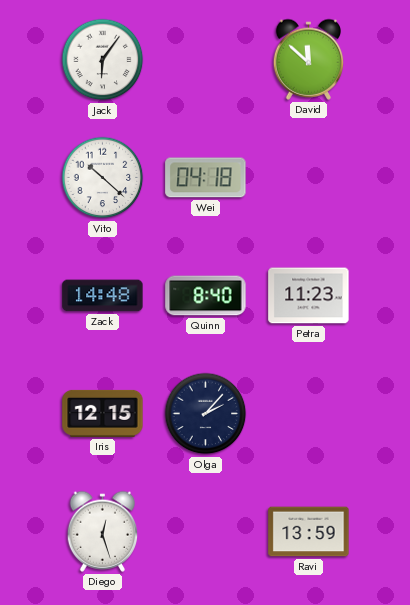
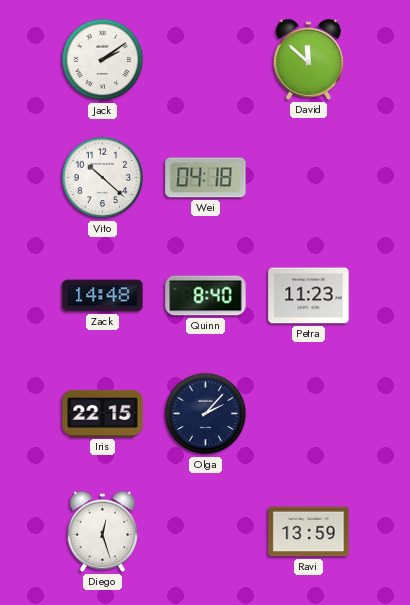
Jack: 6:06 -> 2:09 (103, 60)
Iris: 12:15 -> 22:15 (103, 413)
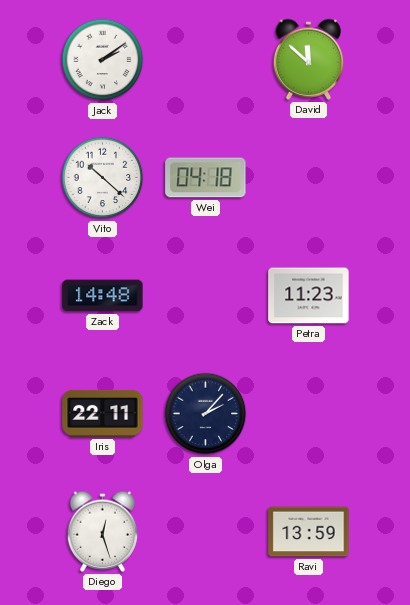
Quinn: 8:40 -> none (206, 296)
Iris: 22:15 -> 22:11 (103, 413)
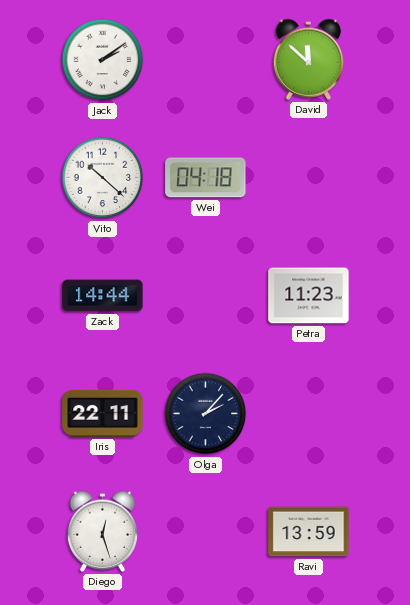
Zack: 14:48 -> 14:44 (103, 296)
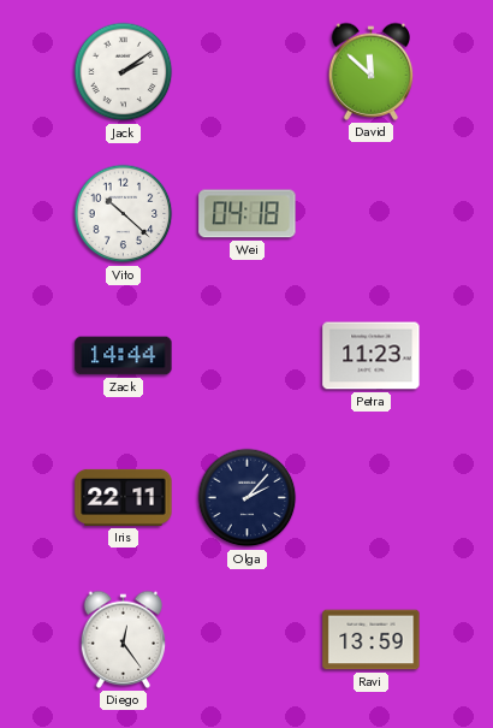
Diego: 12:27 -> 12:24 (124, 639)
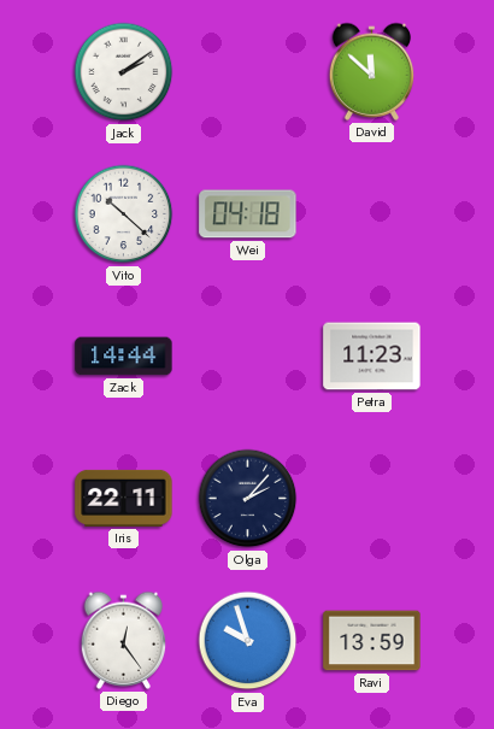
Eva: none -> 9:57 (248, 641)
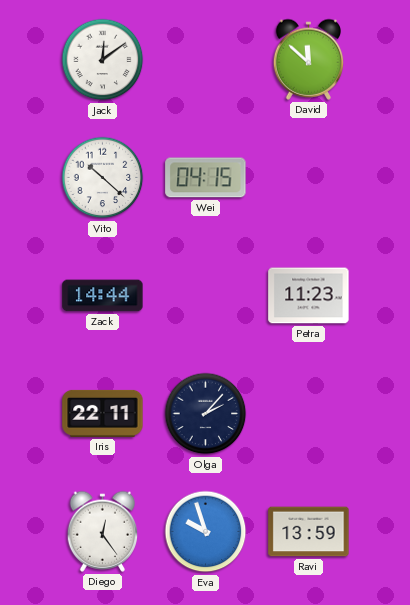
Jack: 2:09 -> 12:09 (103, 60)
Wei: 04:18 -> 04:15 (206, 178)
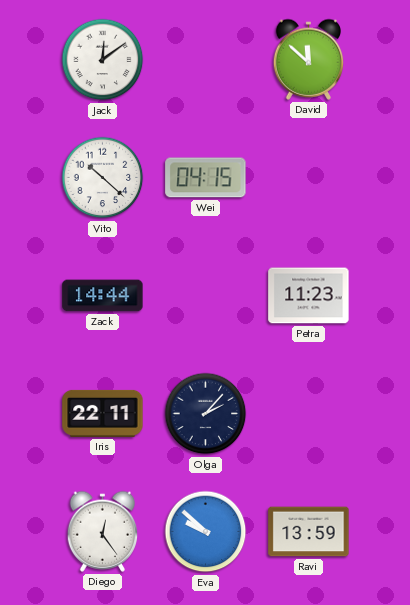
Eva: 9:57 -> 9:52 (206, 532)
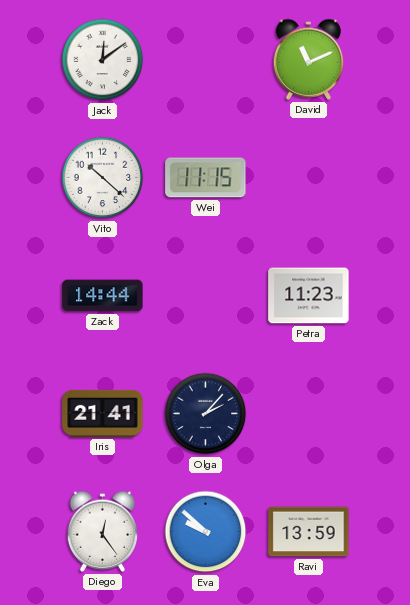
David: 11:52 -> 11:11 (309, 59)
Wei: 04:15 -> 11:15 (206, 178)
Iris: 22:11 -> 21:41 (103, 413)
